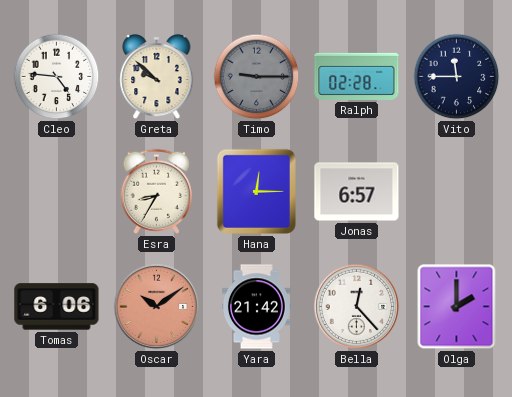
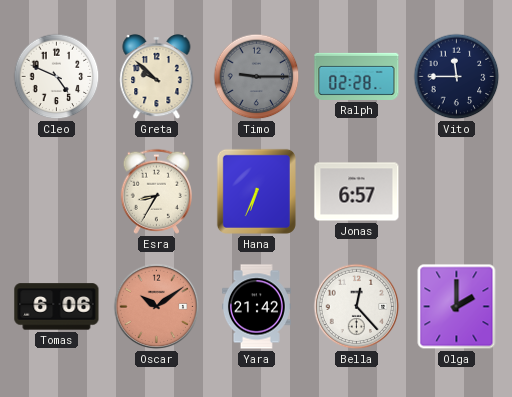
Cleo: 4:46 -> 4:49 (57, 77)
Hana: 12:15 -> 6:34 (256, 191)
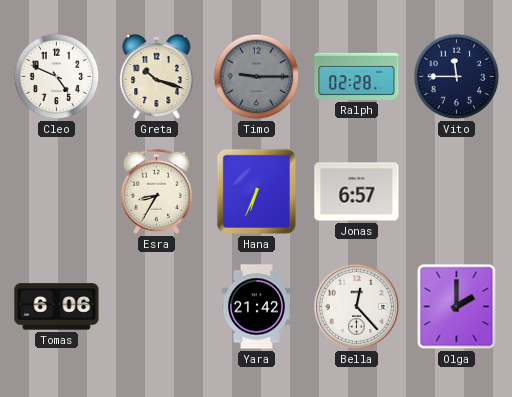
Greta: 9:52 -> 10:18 (157, 77)
Oscar: 10:09 -> none (157, 307)
